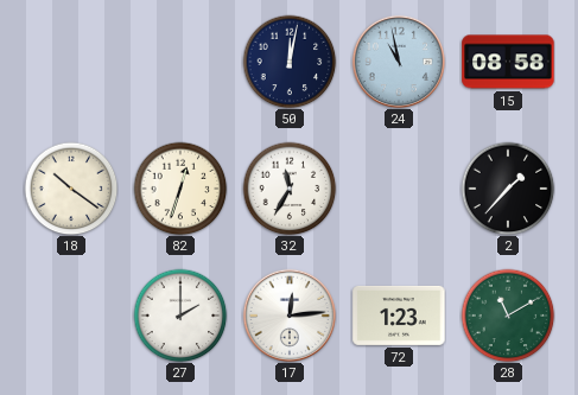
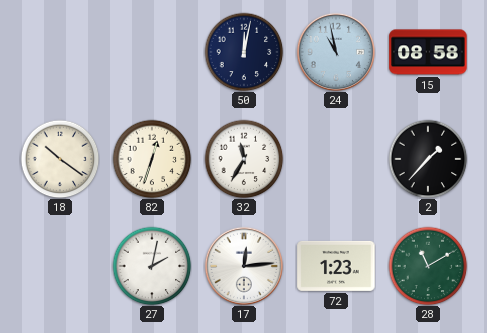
27: 2:00 -> 2:02 (152, 266)
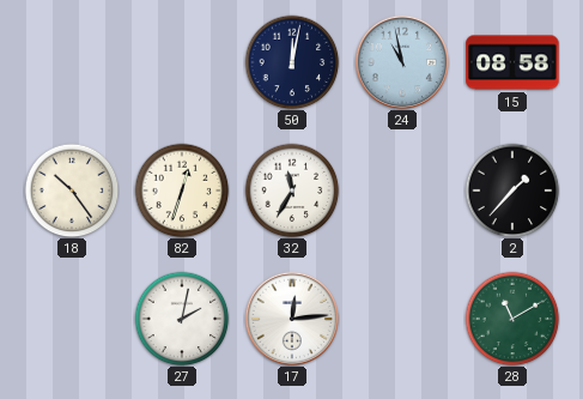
18: 10:21 -> 10:24 (72, 191)
72: 1:23 -> none (336, 266)
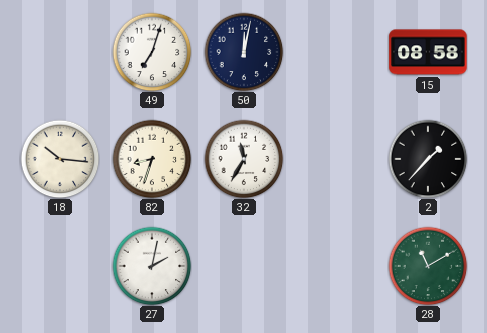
49: none -> 7:03 (152, 52)
24: 10:58 -> none (402, 62)
18: 10:24 -> 10:16 (60, 159)
82: 12:33 -> 8:33 (152, 159)
17: 12:14 -> none (292, 319)
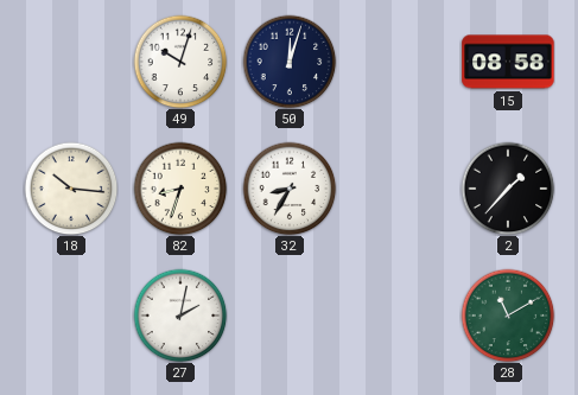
49: 7:03 -> 10:03 (180, 62)
50: 12:02 -> 12:03 (290, 62)
32: 11:35 -> 8:35 (290, 189)
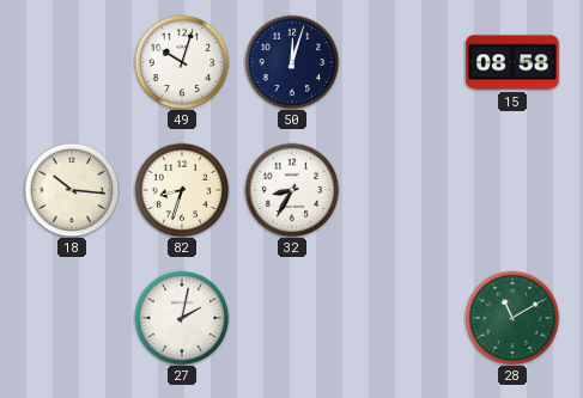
2: 1:37 -> none (508, 189)
